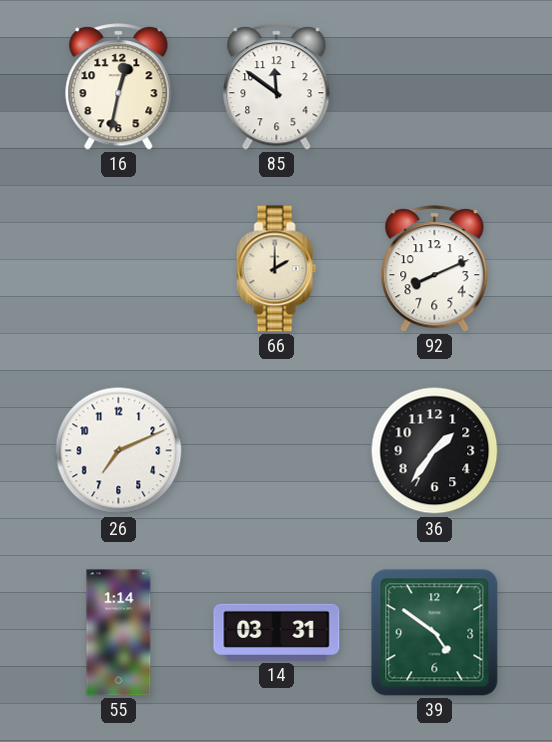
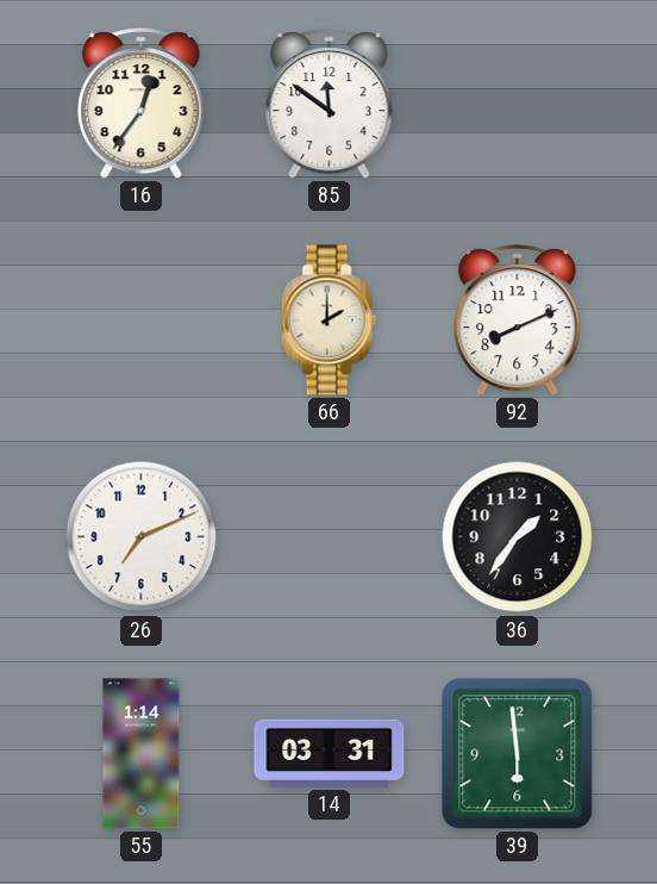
16: 12:32 -> 12:36 (142, 104)
39: 4:51 -> 5:59 (518, 754)
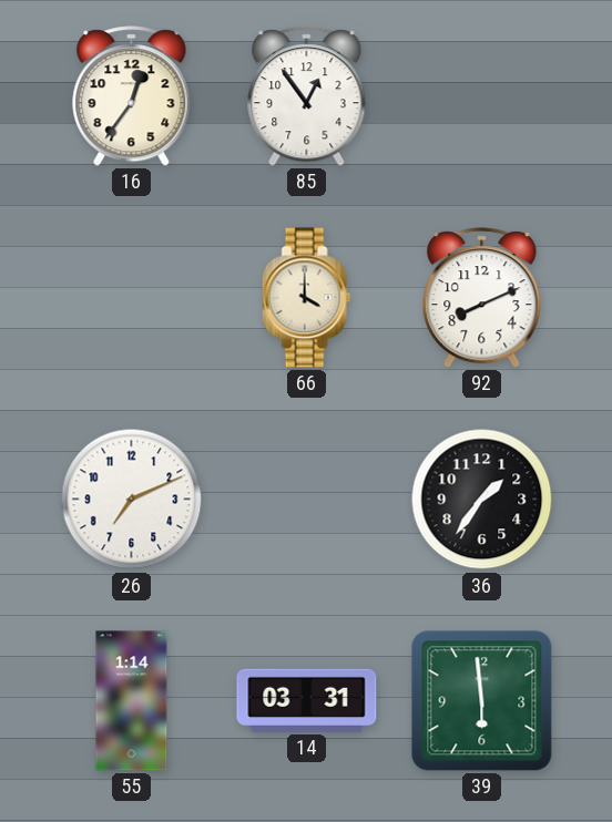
85: 11:51 -> 12:54 (307, 96)
66: 2:00 -> 4:00 (307, 298)
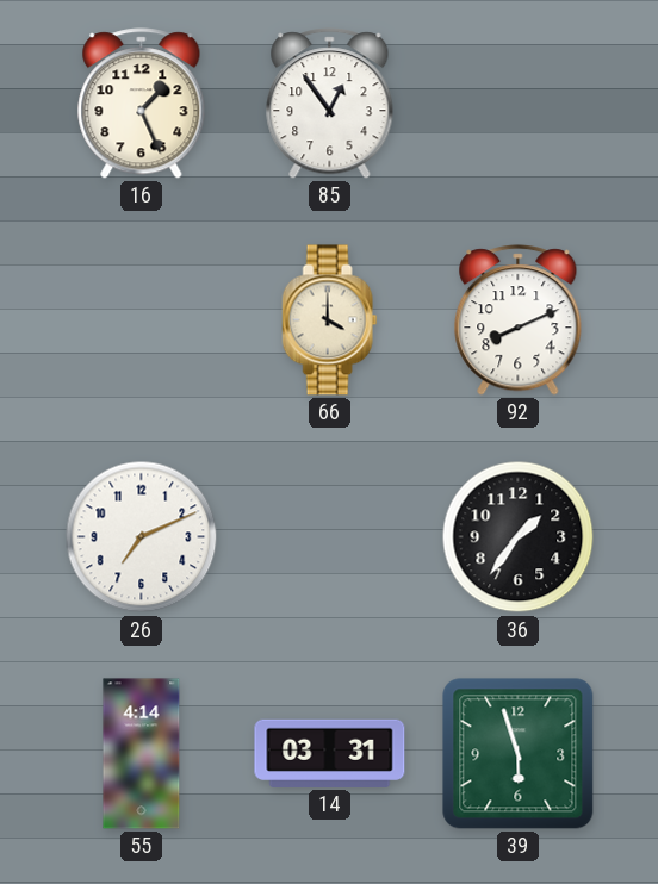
16: 12:36 -> 1:26 (142, 104)
55: 1:14 -> 4:14 (142, 754)
39: 5:59 -> 5:57 (519, 754)
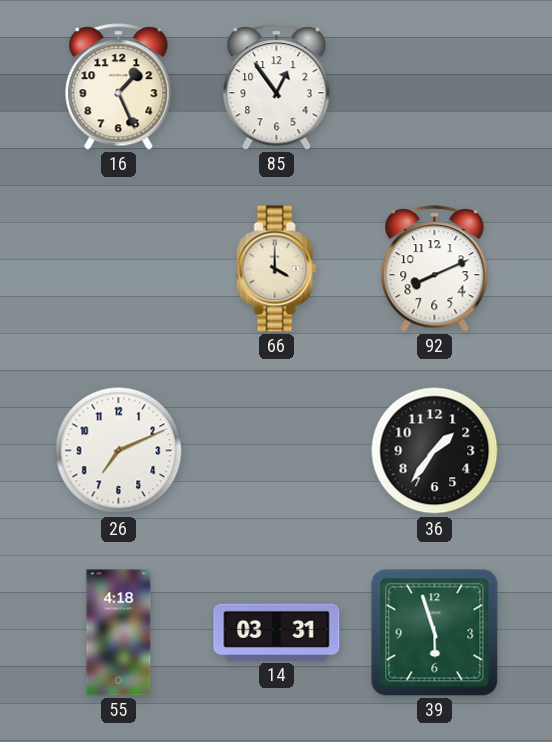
55: 4:14 -> 4:18 (119, 633)
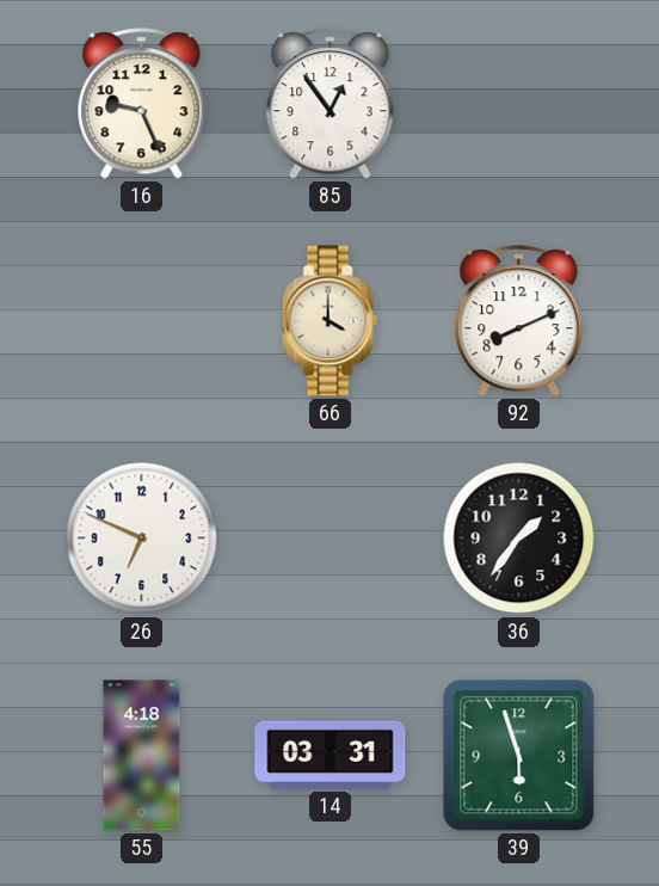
16: 1:26 -> 9:26 (142, 104)
26: 7:11 -> 6:49 (142, 539)
